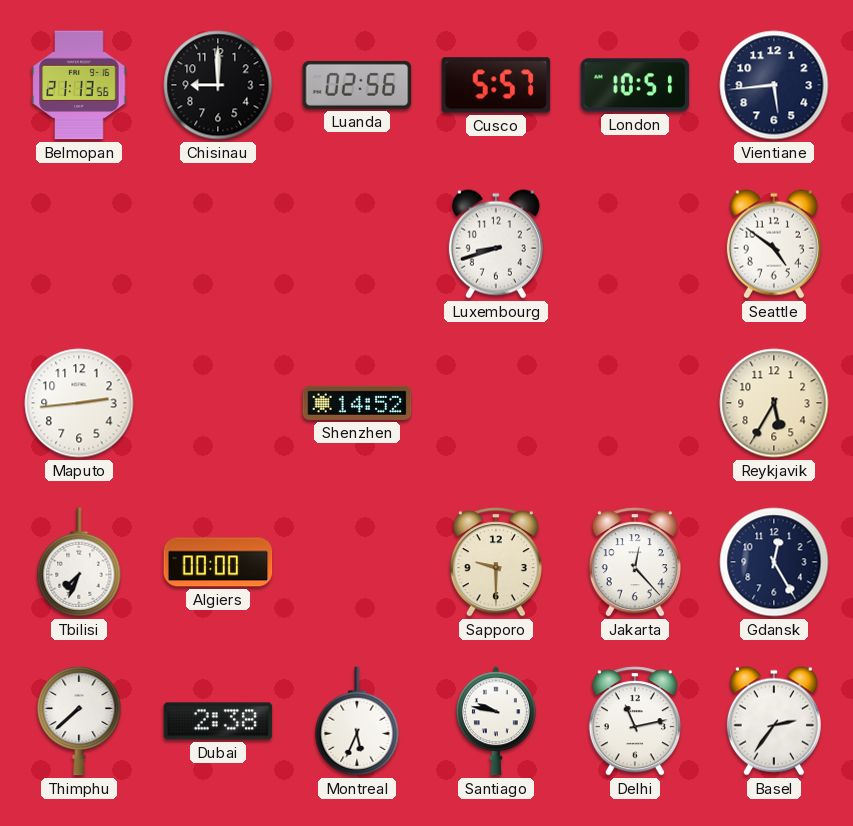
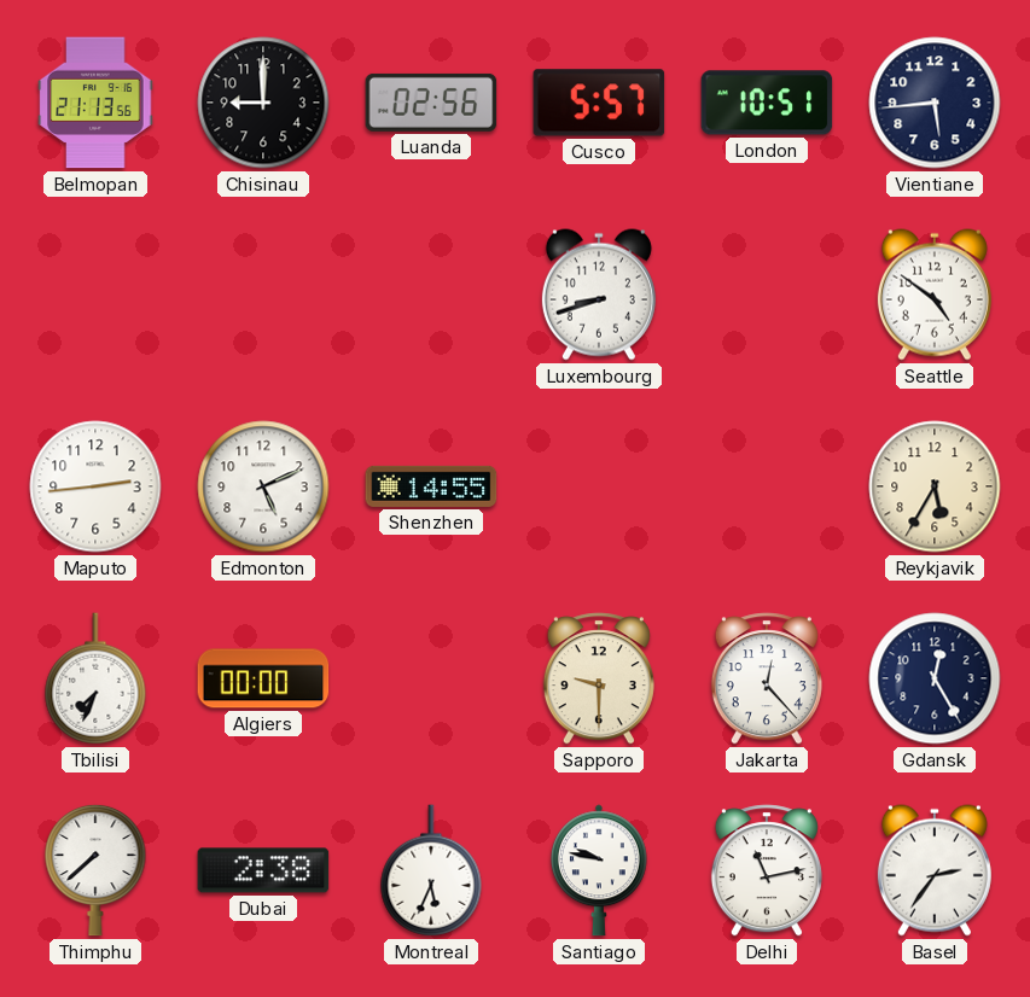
Edmonton: none -> 5:11 (263, 486)
Shenzhen: 14:52 -> 14:55 (431, 486)
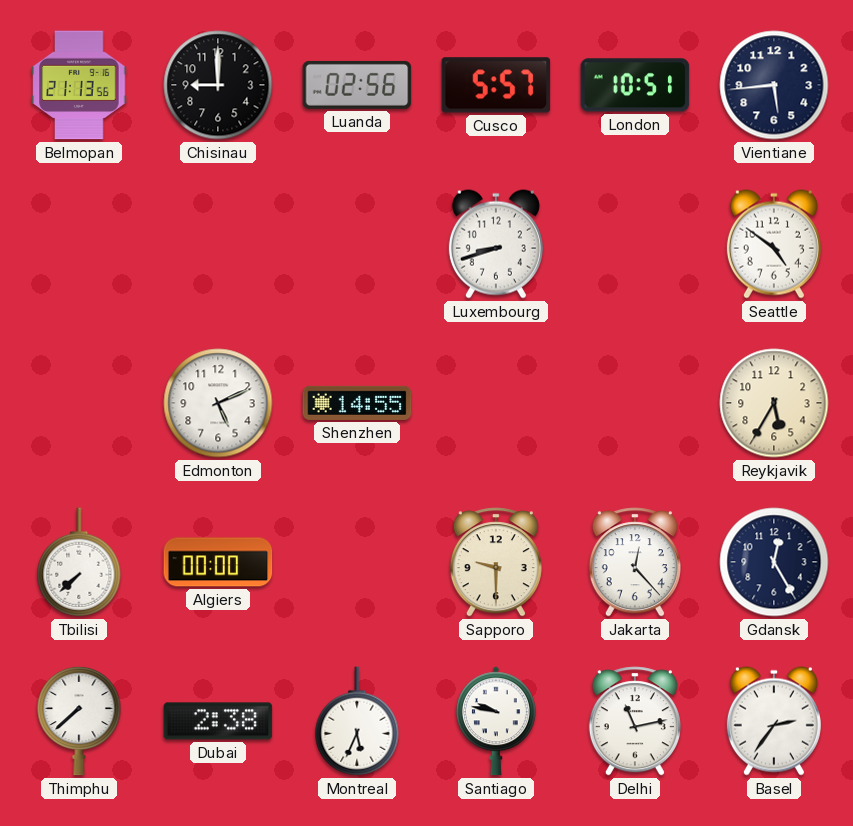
Maputo: 2:44 -> none (95, 486)
Tbilisi: 7:34 -> 7:38 (79, 562)
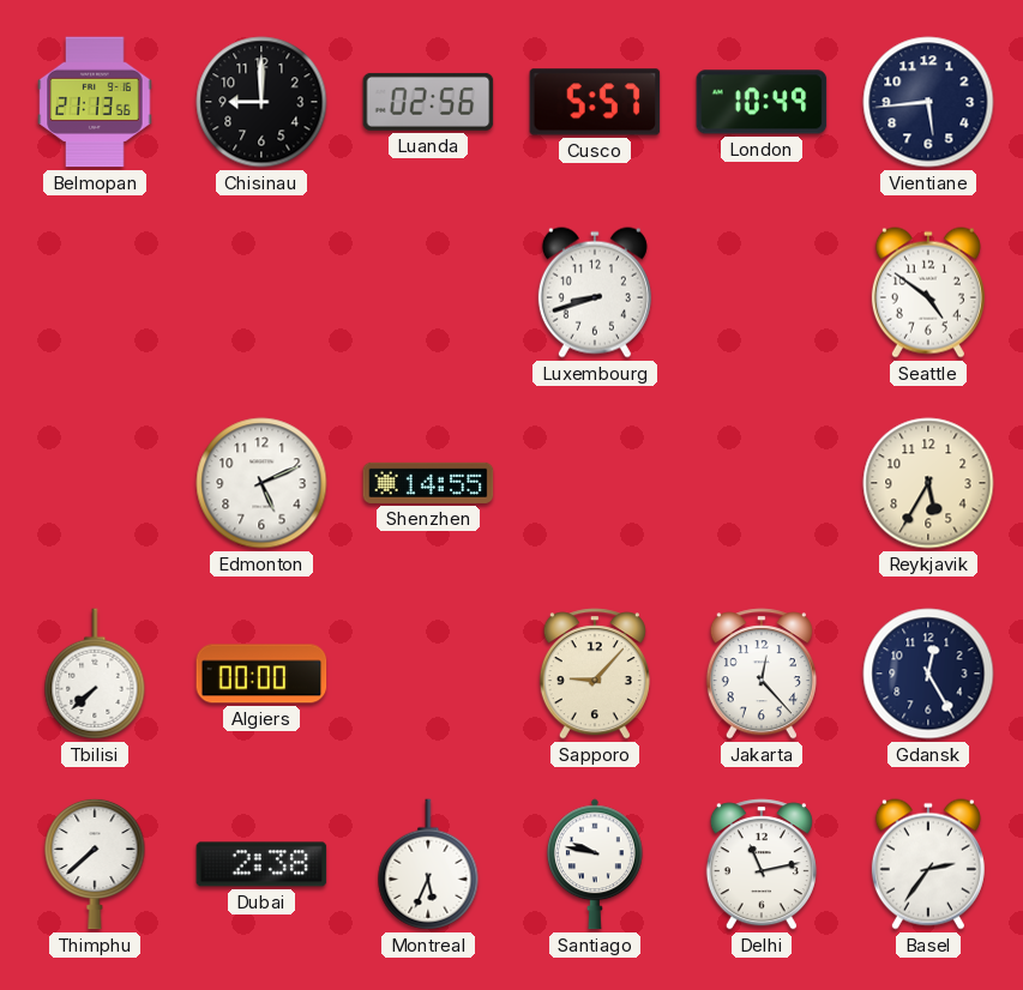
London: 10:51 -> 10:49 (762, 102)
Sapporo: 9:30 -> 9:07 (595, 674)
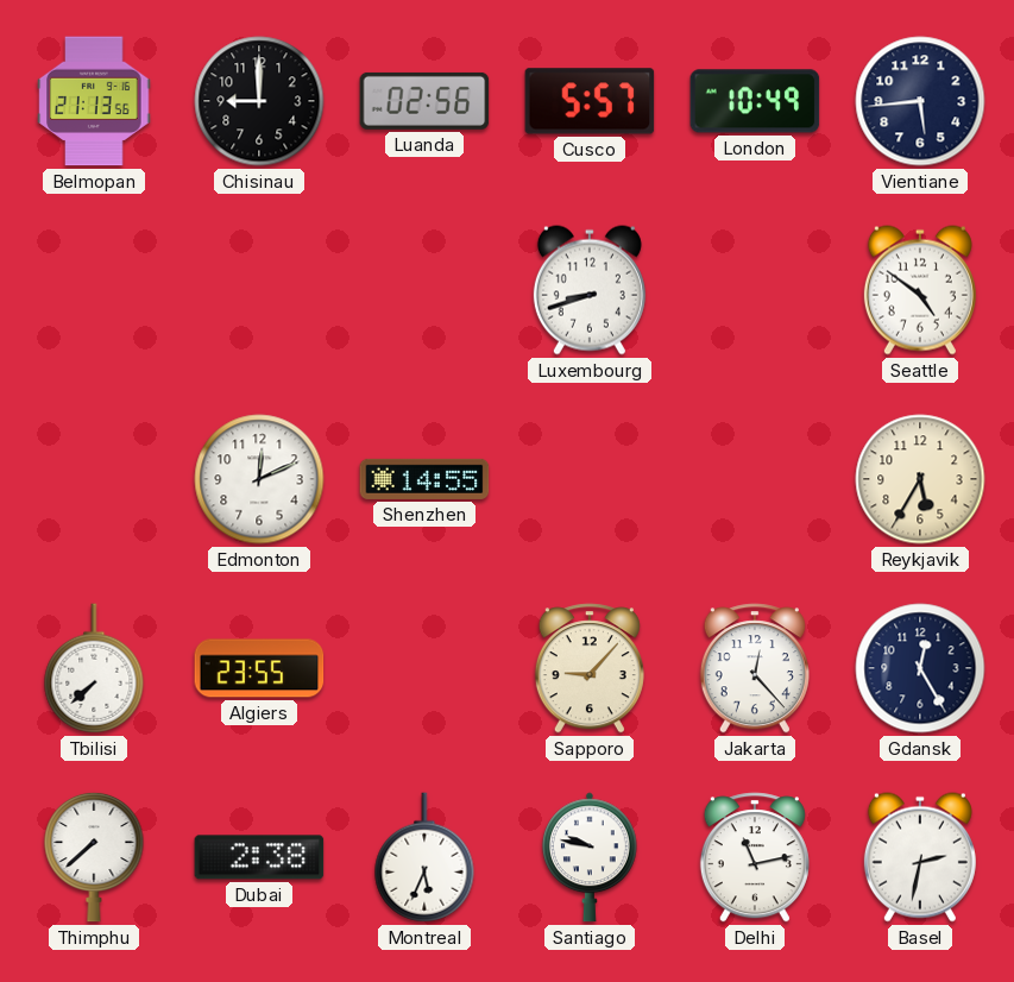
Edmonton: 5:11 -> 12:11 (259, 479)
Algiers: 00:00 -> 23:55 (259, 668)
Basel: 2:36 -> 2:32 (920, 857)
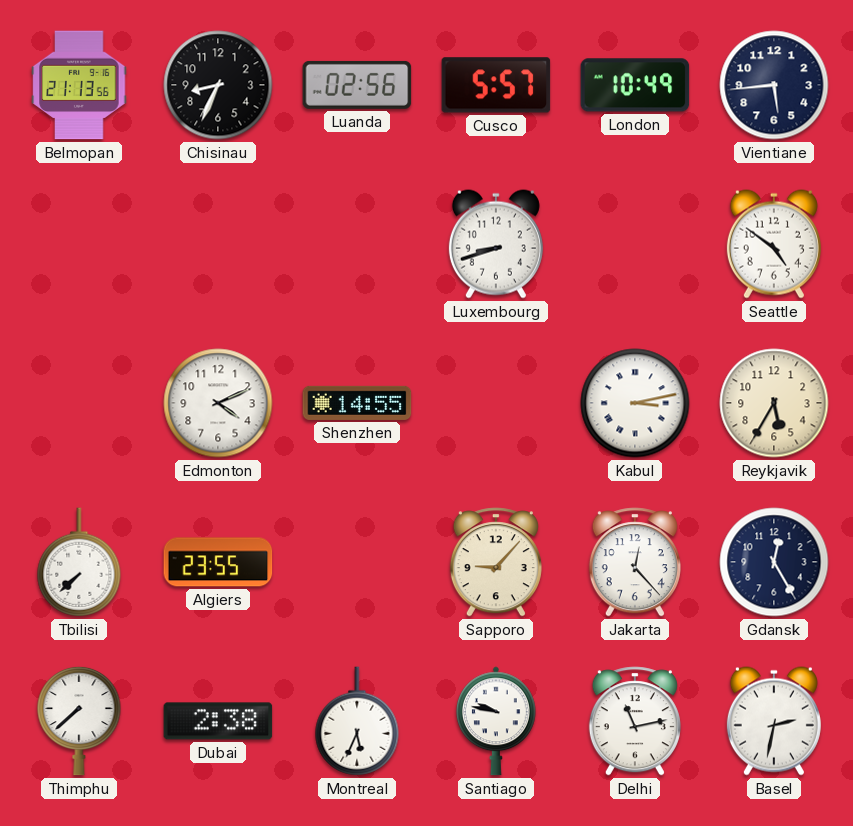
Chisinau: 9:00 -> 8:34 (218, 85)
Edmonton: 12:11 -> 4:11 (218, 403)
Kabul: none -> 3:13 (635, 403)
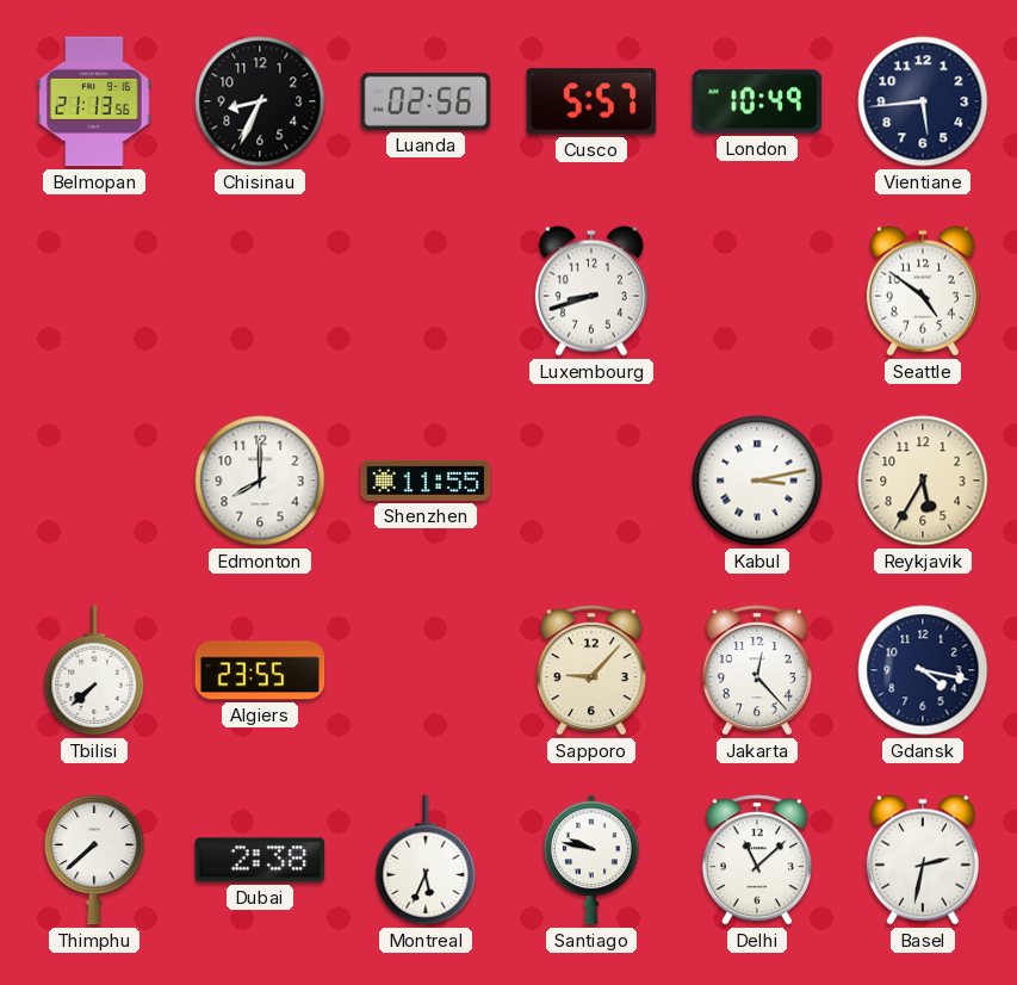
Edmonton: 4:11 -> 8:00 (260, 481)
Shenzhen: 14:55 -> 11:55 (426, 481)
Gdansk: 12:25 -> 4:17 (923, 670)
Delhi: 11:13 -> 11:08 (757, 860)
